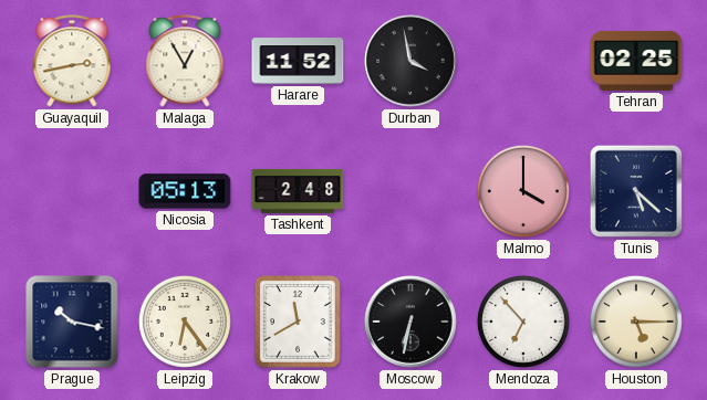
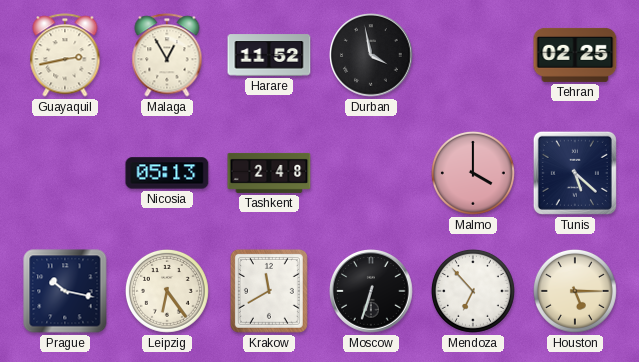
Moscow: 6:32 -> 6:33 (371, 291)
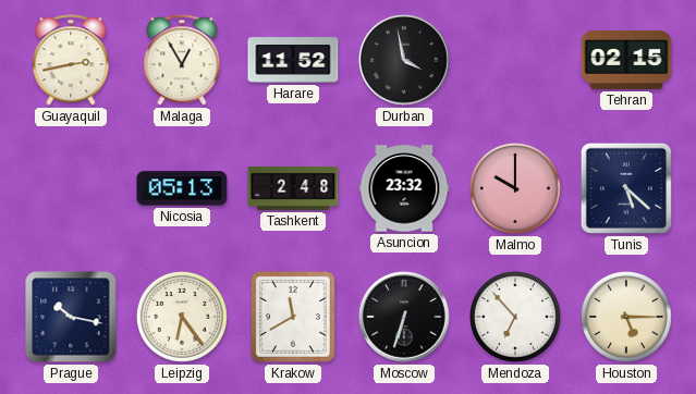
Tehran: 02:25 -> 02:15 (626, 60)
Asuncion: none -> 23:32 (404, 188)
Malmo: 4:00 -> 10:00 (515, 188)
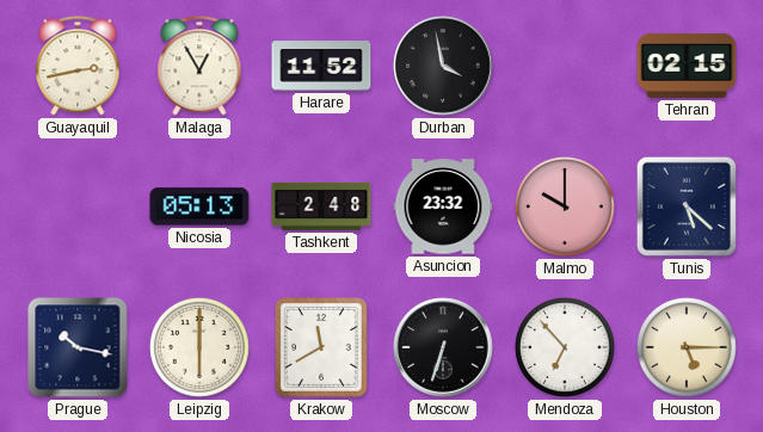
Leipzig: 6:24 -> 6:00 (199, 347)
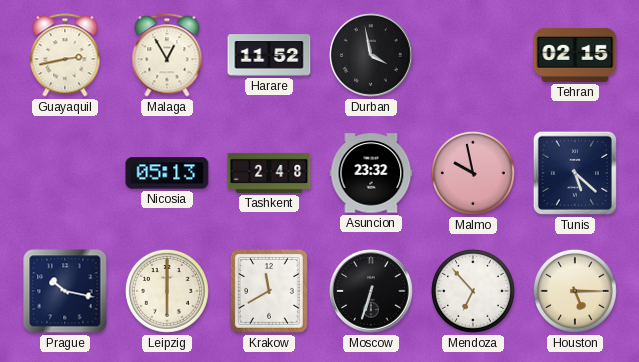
Malmo: 10:00 -> 9:58 (473, 173)
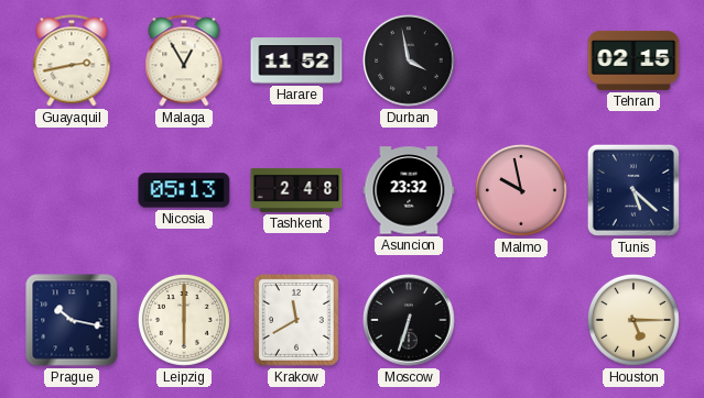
Mendoza: 6:53 -> none (473, 291)
